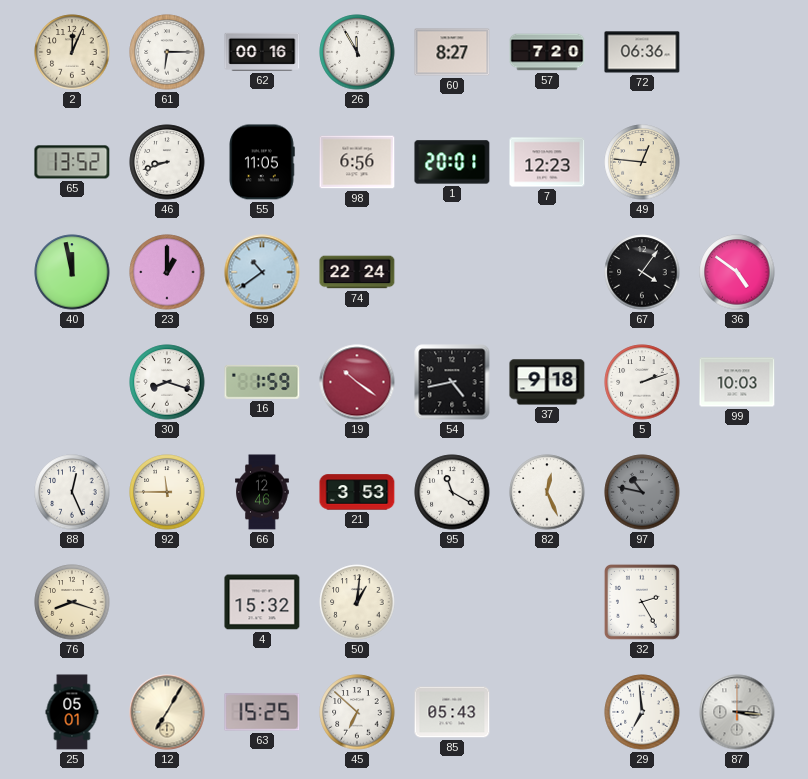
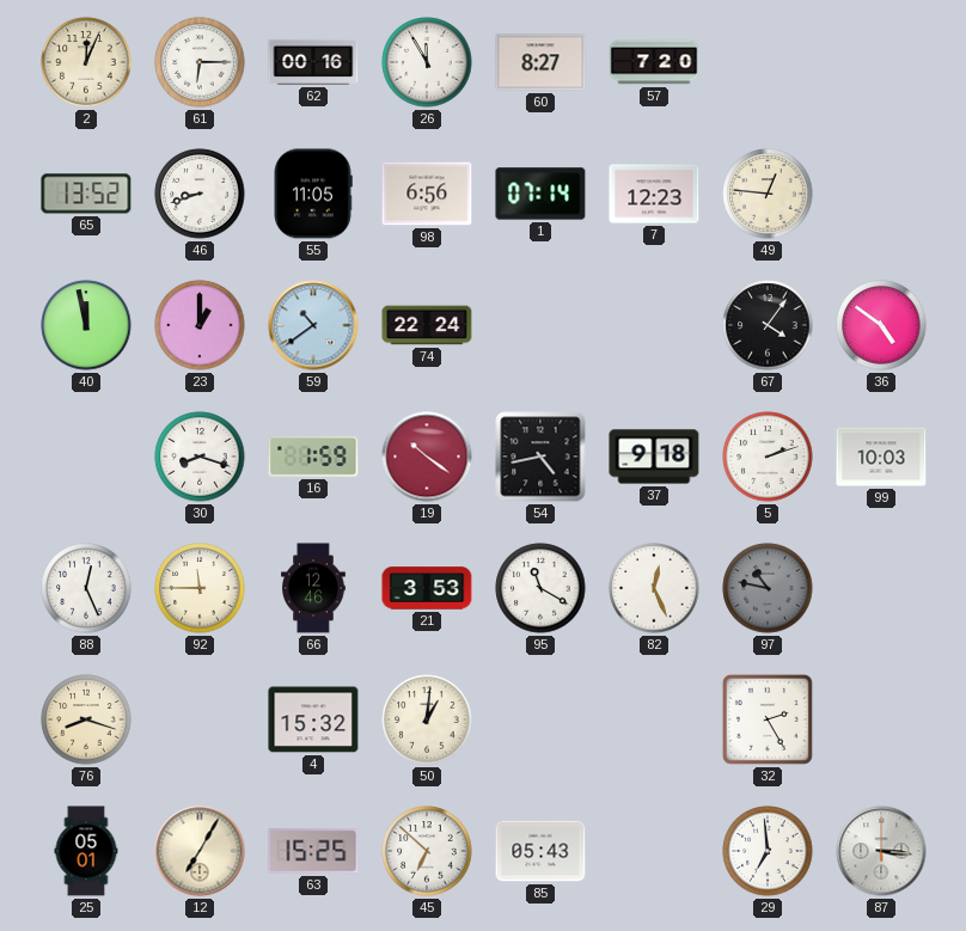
72: 06:36 -> none (642, 52)
1: 20:01 -> 07:14 (540, 194)
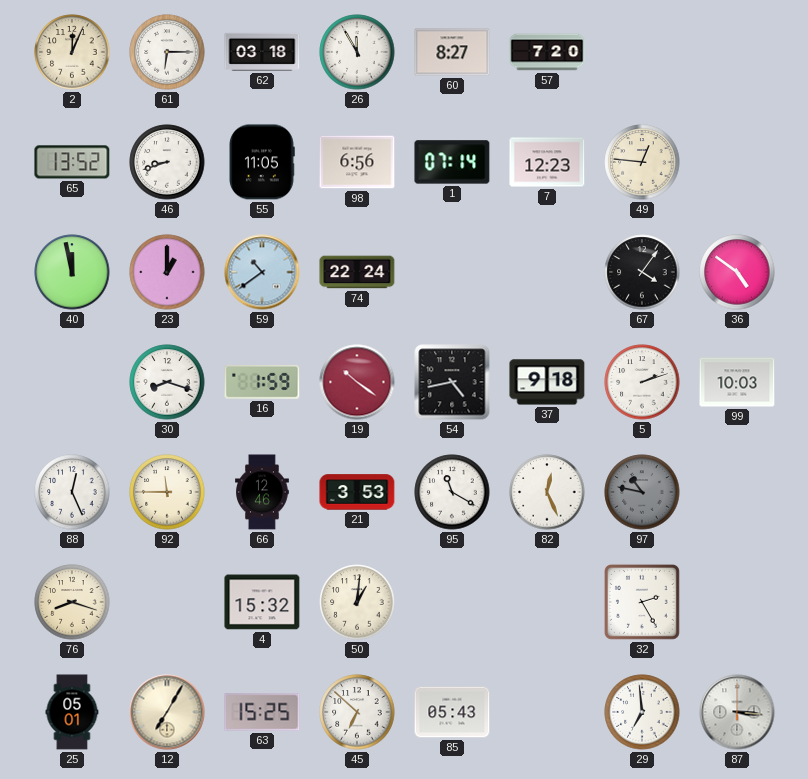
62: 00:16 -> 03:18 (262, 52)
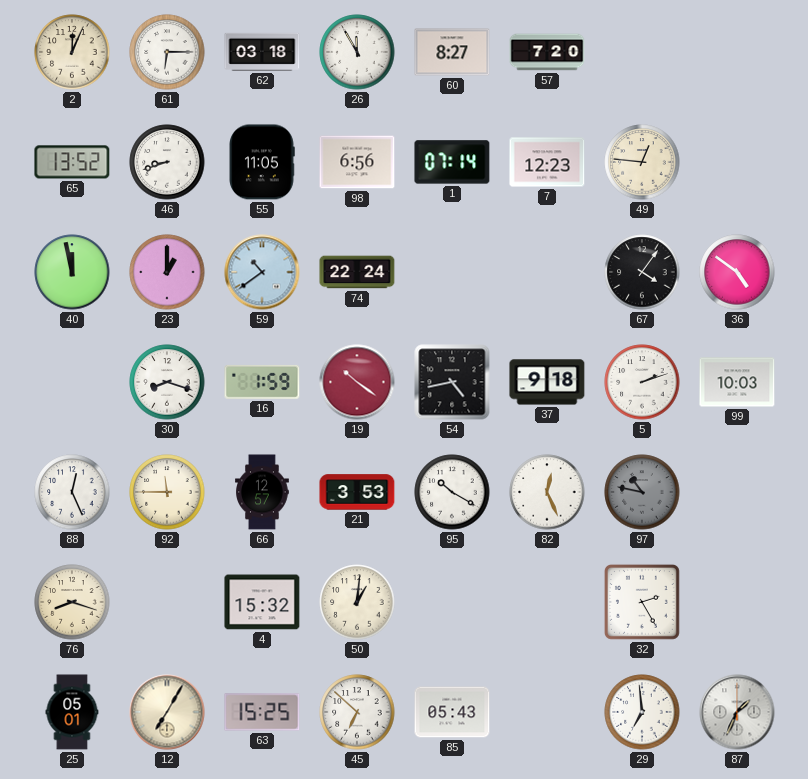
66: 12:46 -> 12:57 (262, 492)
95: 11:20 -> 10:20 (452, 492)
87: 3:16 -> 1:34 (737, 712)
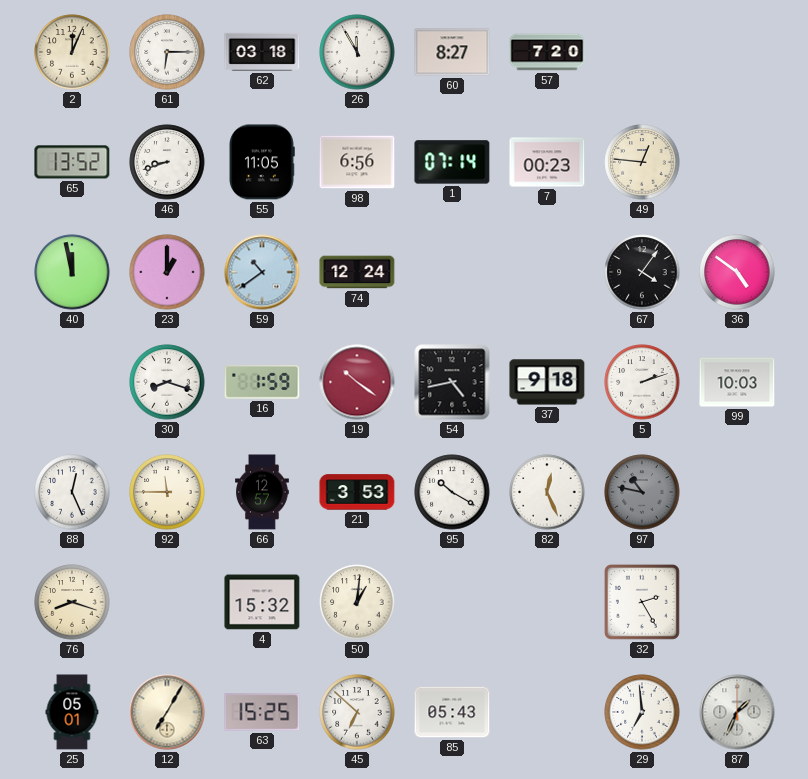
7: 12:23 -> 00:23 (547, 162)
74: 22:24 -> 12:24 (357, 272)
